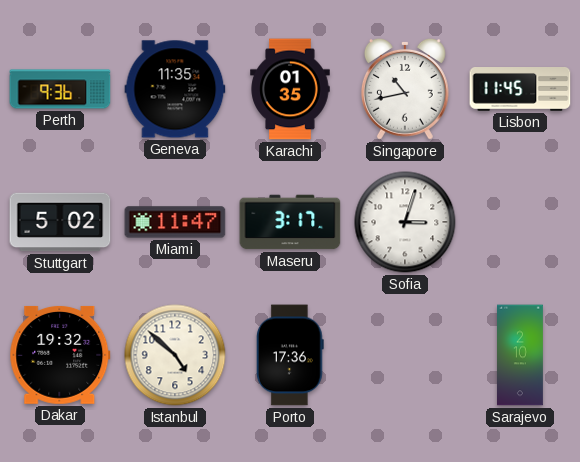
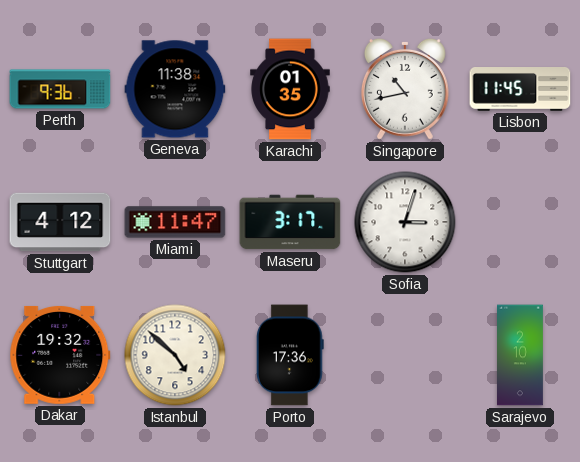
Geneva: 11:35 -> 11:38 (175, 89)
Stuttgart: 5:02 -> 4:12 (60, 222)
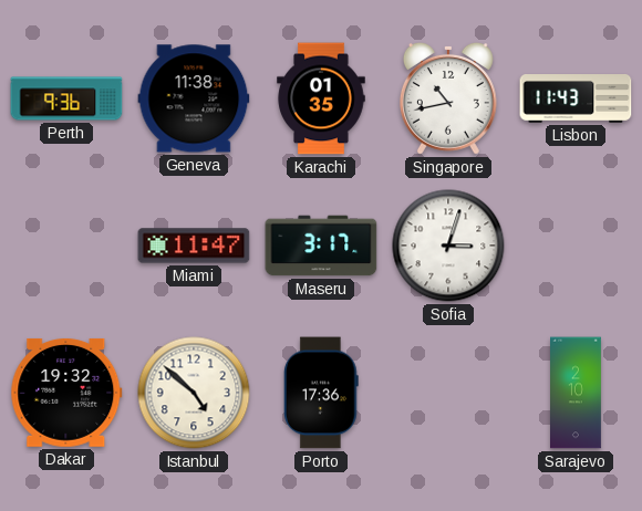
Lisbon: 11:45 -> 11:43 (576, 100)
Stuttgart: 4:12 -> none (60, 222)
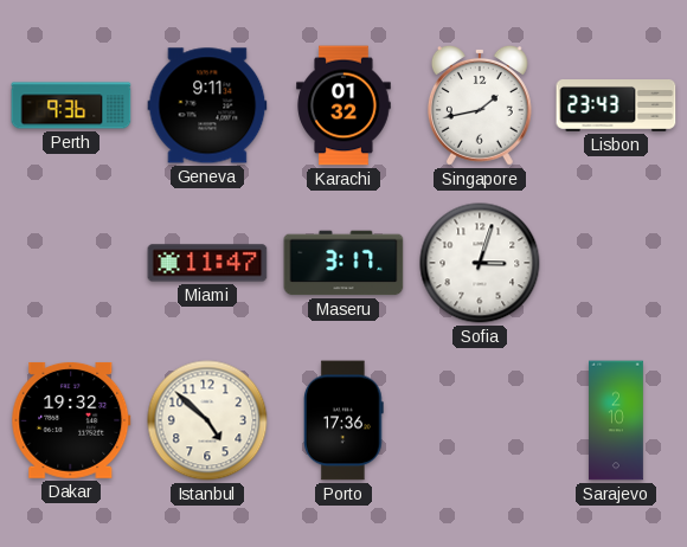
Geneva: 11:38 -> 9:11 (207, 105)
Karachi: 01:35 -> 01:32 (343, 105)
Singapore: 10:43 -> 1:43 (480, 105)
Lisbon: 11:43 -> 23:43 (616, 107)
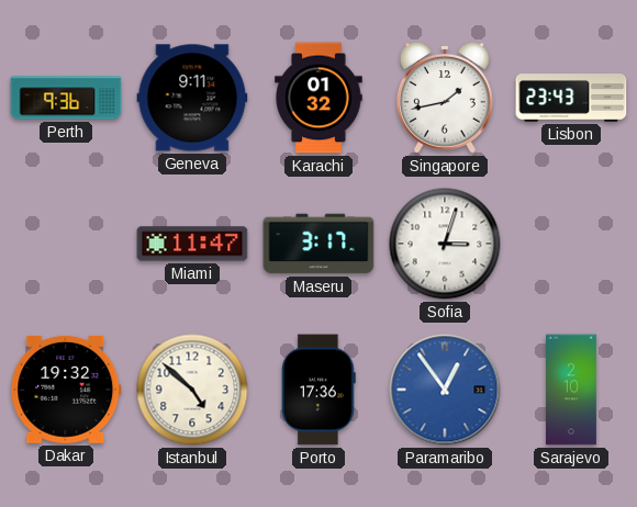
Paramaribo: none -> 12:54 (445, 390)
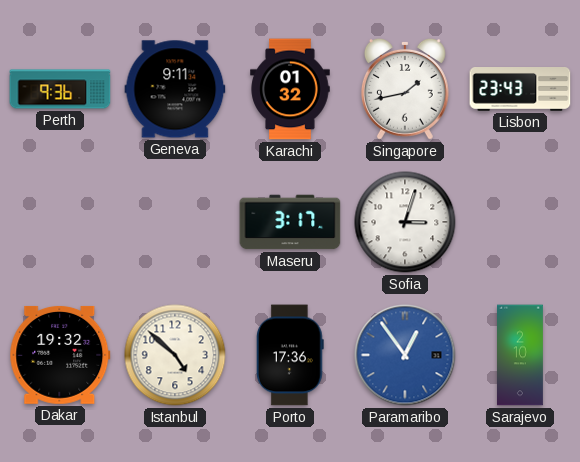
Miami: 11:47 -> none (192, 244)
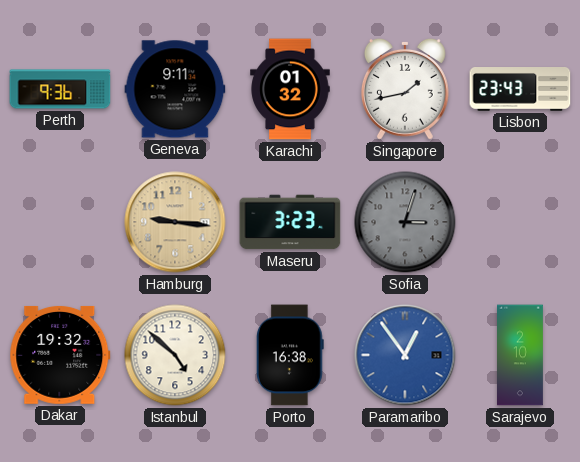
Hamburg: none -> 9:16 (175, 222)
Maseru: 3:17 -> 3:23 (290, 222)
Sofia dial: white -> grey (405, 222)
Porto: 17:36 -> 16:38 (291, 355)
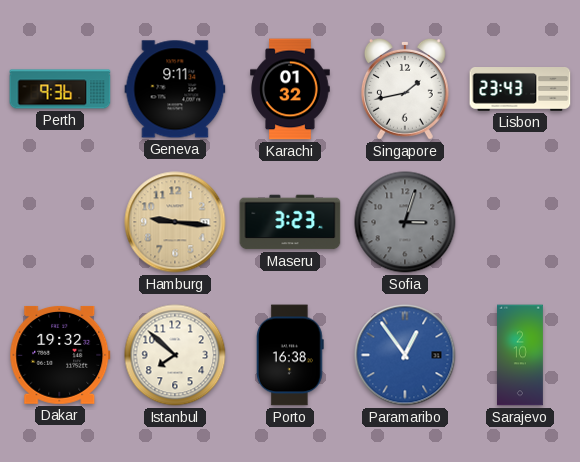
Istanbul: 4:52 -> 7:52 (175, 355)
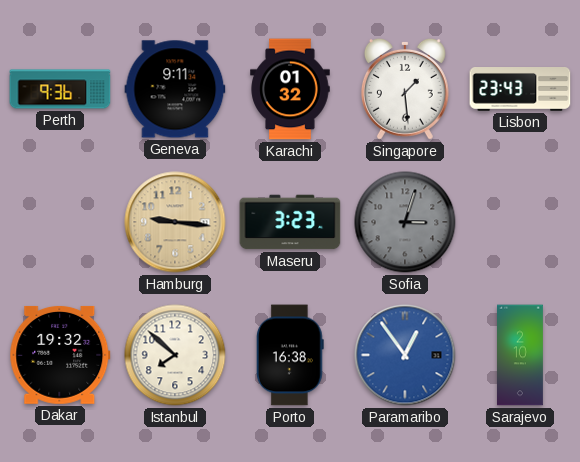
Singapore: 1:43 -> 1:29 (405, 89)
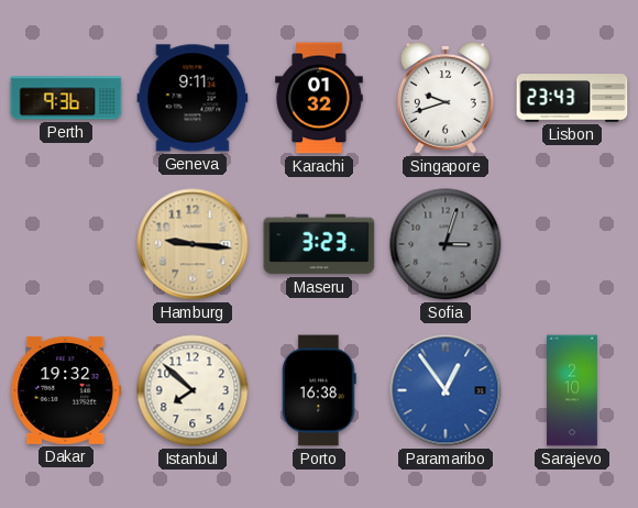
Singapore: 1:29 -> 9:42 (446, 98)
